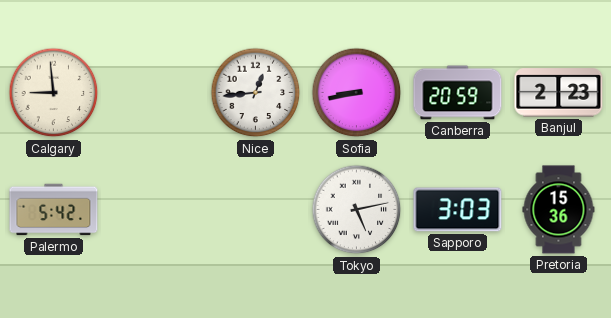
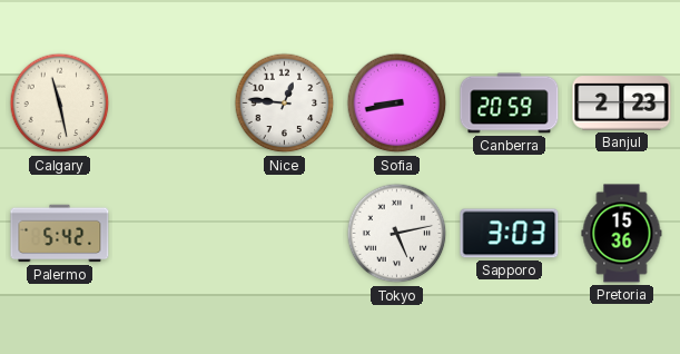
Calgary: 8:59 -> 11:28 (60, 104)
Nice: 12:44 -> 12:46 (285, 104)
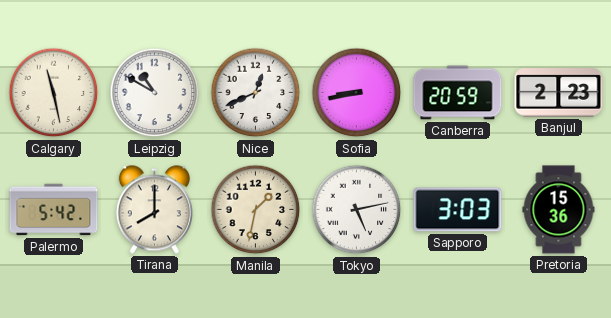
Leipzig: none -> 10:50 (155, 93)
Nice: 12:46 -> 12:41 (256, 93)
Tirana: none -> 8:00 (154, 210)
Manila: none -> 1:32 (256, 210)
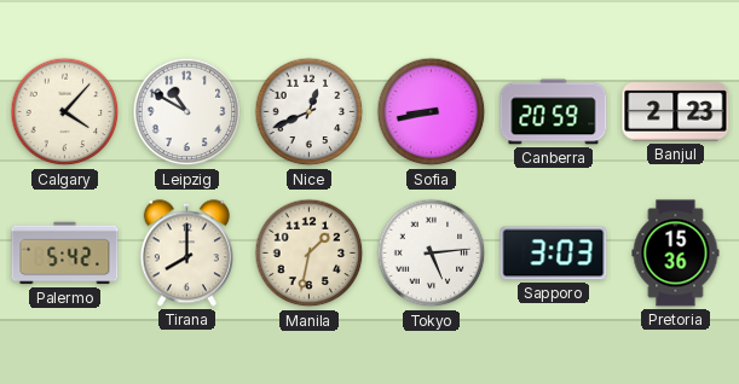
Calgary: 11:28 -> 4:07 (65, 112)
Tokyo: 5:13 -> 5:14 (432, 254)
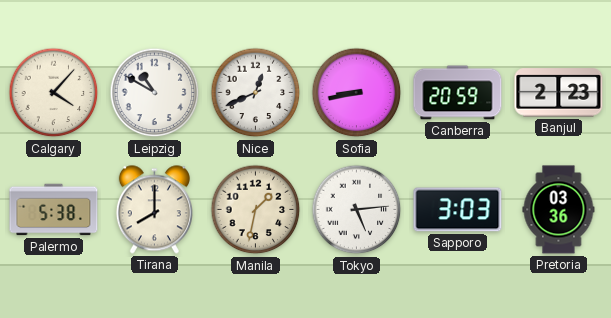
Palermo: 5:42 -> 5:38 (54, 210)
Pretoria: 15:36 -> 03:36 (559, 210)
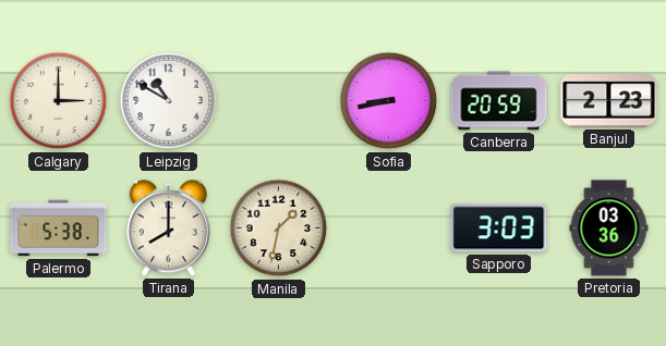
Calgary: 4:07 -> 3:00 (59, 101)
Nice: 12:41 -> none (256, 93)
Tokyo: 5:14 -> none (357, 210)
